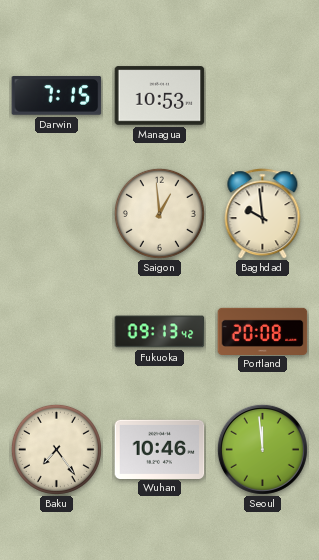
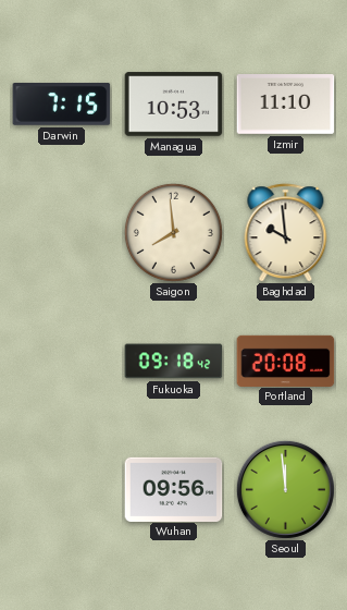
Izmir: none -> 11:10 (286, 105)
Saigon: 12:59 -> 7:59 (173, 232)
Fukuoka: 09:13 -> 09:18 (174, 362)
Baku: 7:24 -> none (56, 449)
Wuhan: 10:46 -> 09:56 (174, 489)
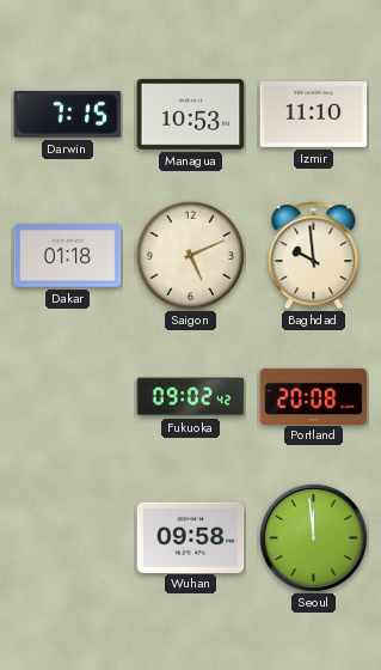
Dakar: none -> 01:18 (68, 256)
Saigon: 7:59 -> 5:11 (190, 255)
Fukuoka: 09:18 -> 09:02 (191, 397)
Wuhan: 09:56 -> 09:58 (191, 537)
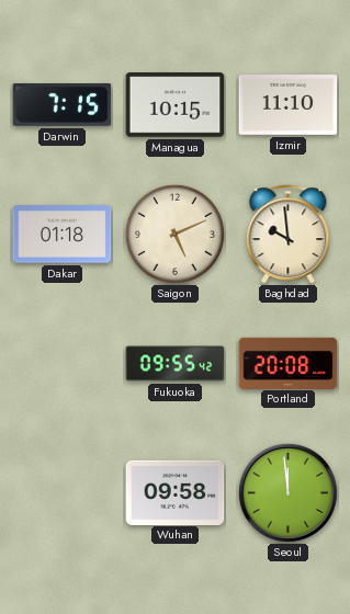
Managua: 10:53 -> 10:15 (176, 105)
Fukuoka: 09:02 -> 09:55 (176, 364)
